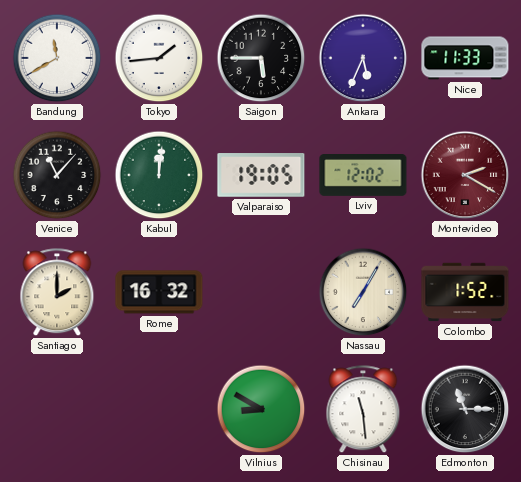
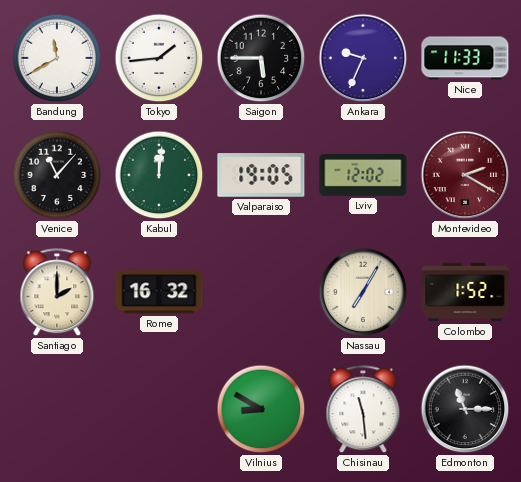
Ankara: 5:34 -> 9:34 (363, 58)
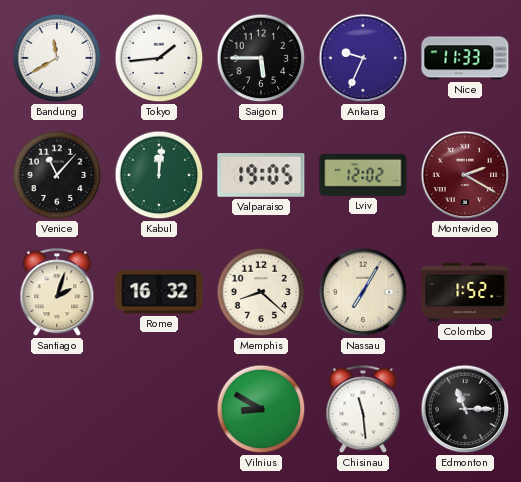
Santiago: 2:00 -> 2:03 (57, 293)
Memphis: none -> 8:22 (261, 292)
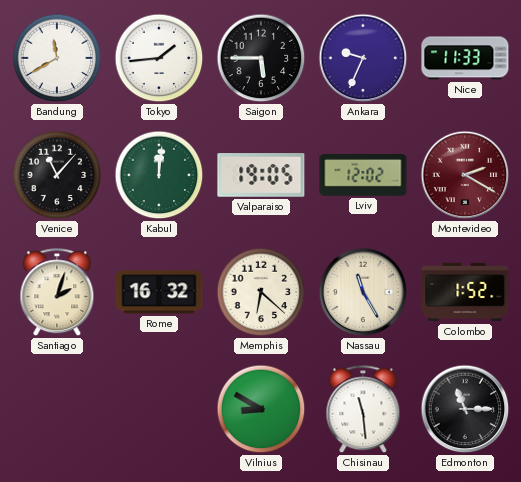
Memphis: 8:22 -> 6:22 (261, 292)
Nassau: 7:05 -> 11:25 (363, 292)
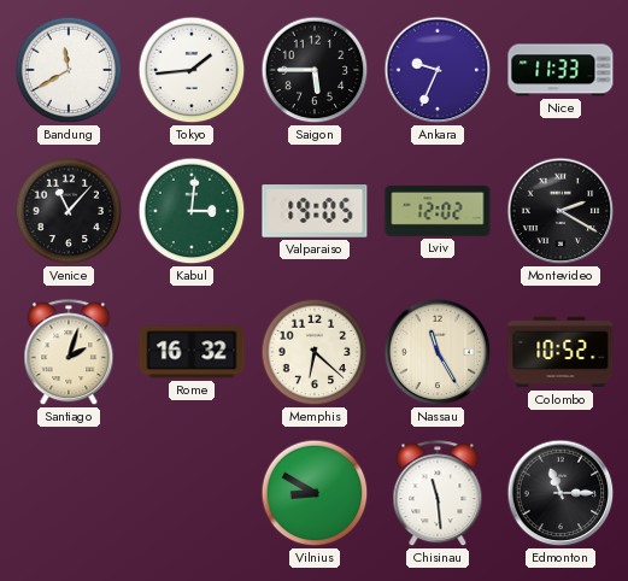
Kabul: 12:01 -> 3:01 (192, 211)
Montevideo dial: burgundy -> black (560, 211)
Colombo: 1:52 -> 10:52 (560, 352)
